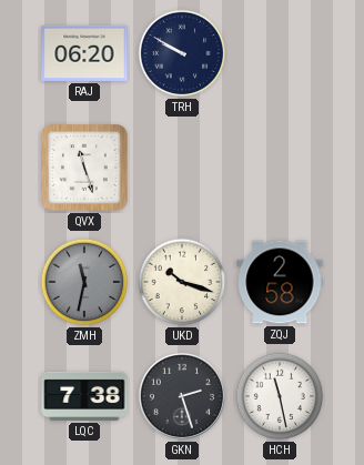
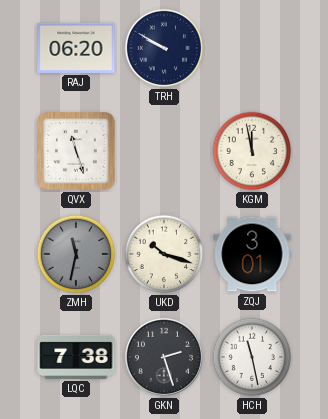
KGM: none -> 11:58 (252, 151)
ZQJ: 2:58 -> 3:01 (252, 254)
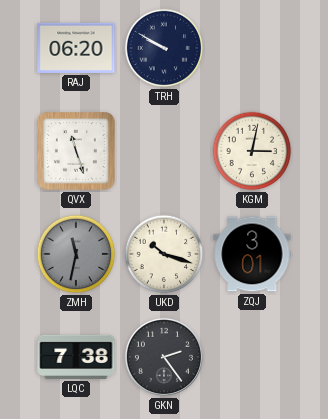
KGM: 11:58 -> 3:02 (252, 151)
GKN: 2:27 -> 2:24 (164, 357)
HCH: 11:28 -> none (252, 357)
